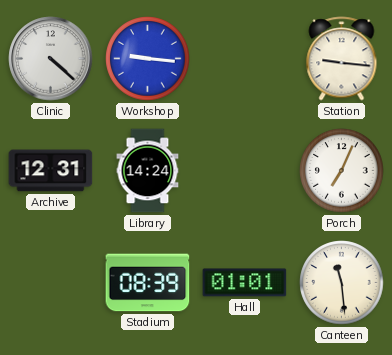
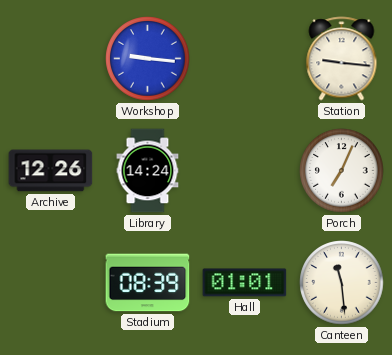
Clinic: 4:22 -> none (51, 59)
Archive: 12:31 -> 12:26 (51, 171)
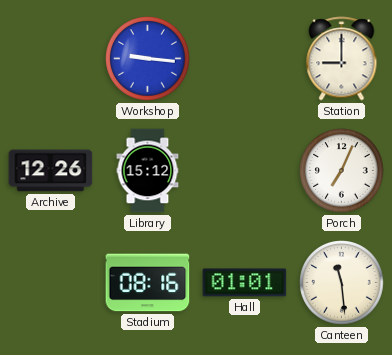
Station: 9:16 -> 9:00 (342, 59)
Library: 14:24 -> 15:12 (148, 171)
Stadium: 08:39 -> 08:16 (148, 283)
